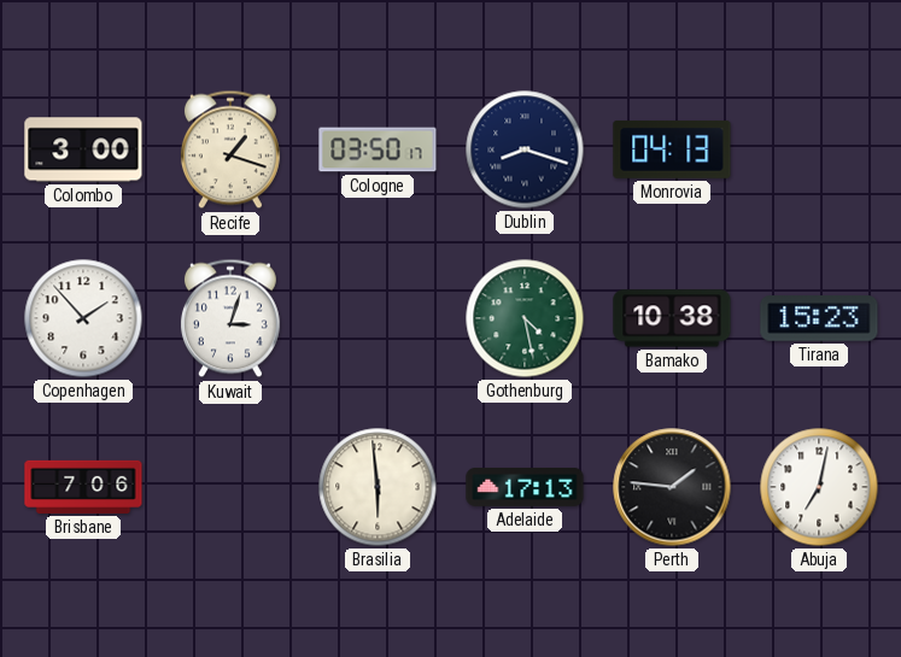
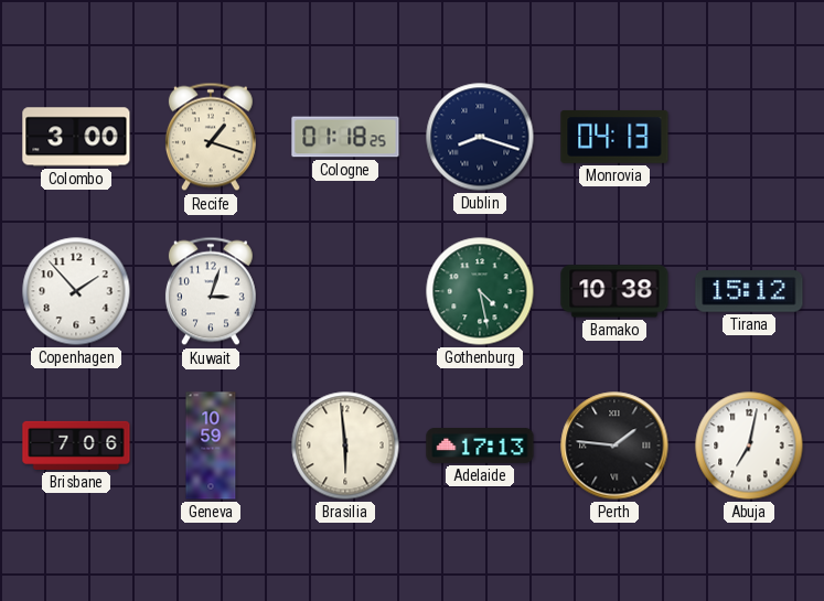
Cologne: 03:50 -> 01:18 (345, 137)
Tirana: 15:23 -> 15:12 (749, 291)
Geneva: none -> 10:59 (211, 446)
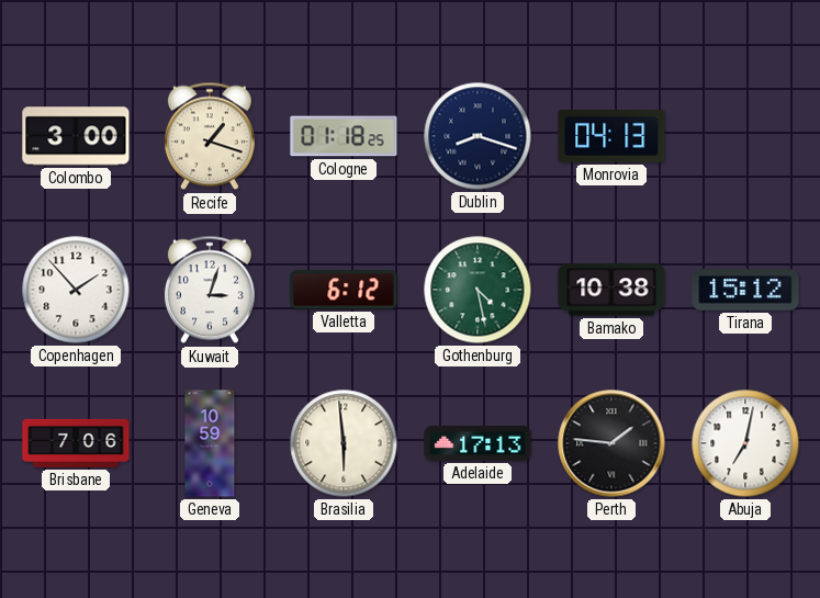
Valletta: none -> 6:12 (344, 290)
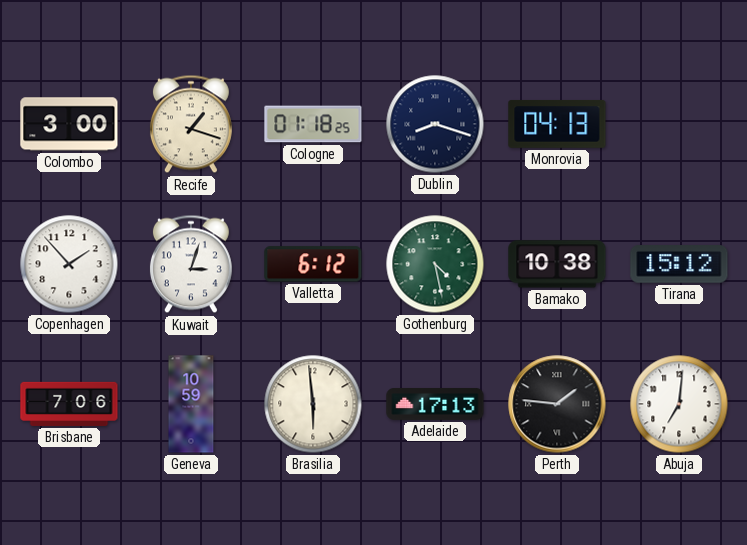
Abuja: 7:02 -> 7:01 (679, 404)
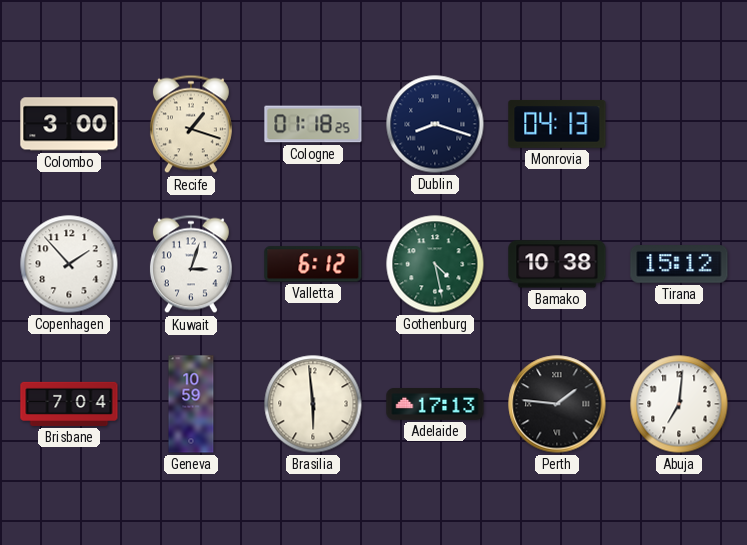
Brisbane: 7:06 -> 7:04 (69, 404)
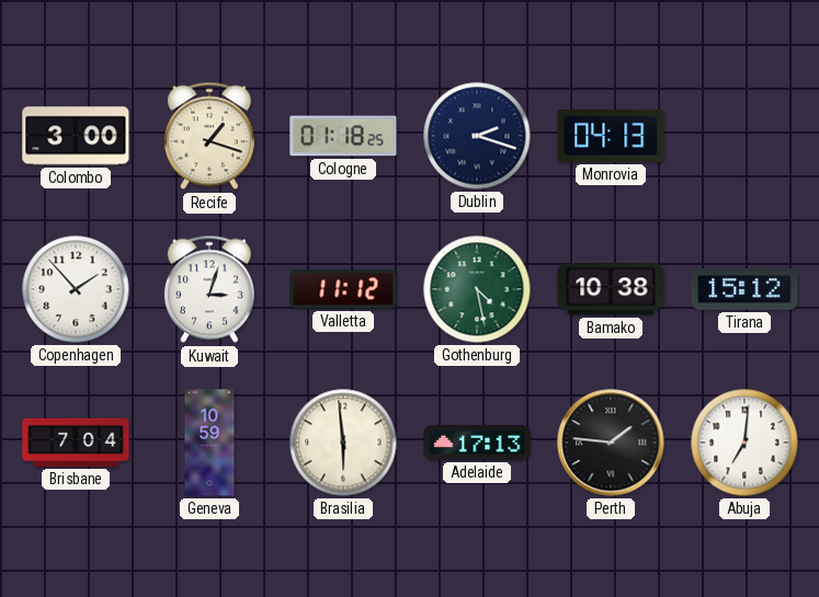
Dublin: 8:18 -> 2:18 (477, 136)
Valletta: 6:12 -> 11:12 (343, 289)
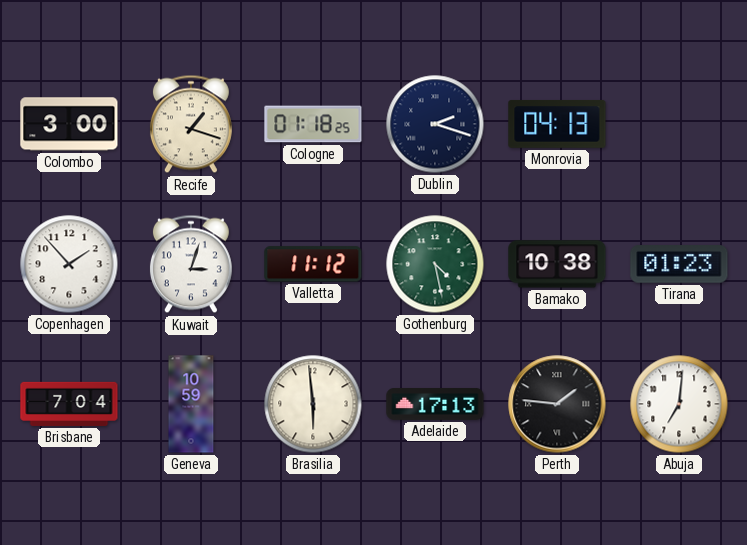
Tirana: 15:12 -> 01:23 (679, 264)
